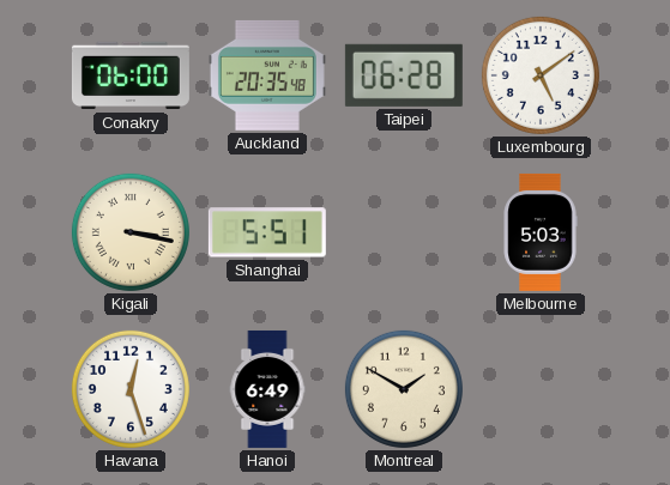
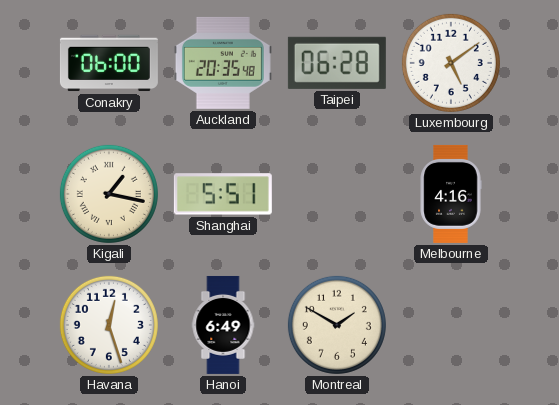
Kigali: 3:17 -> 1:17 (109, 194)
Melbourne: 5:03 -> 4:16 (451, 194)
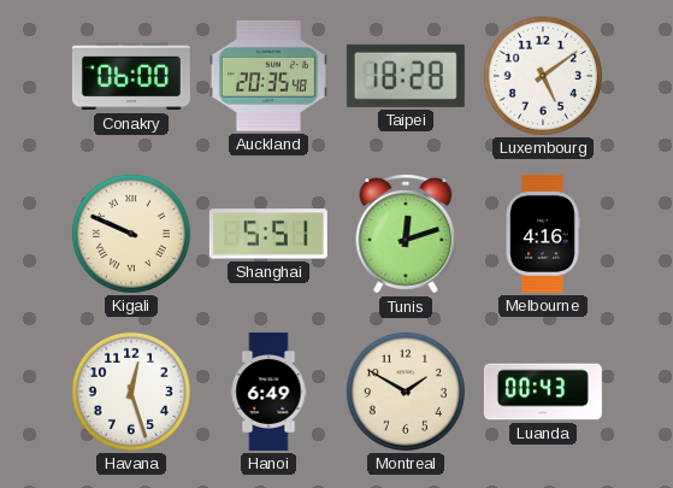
Taipei: 06:28 -> 18:28 (406, 76)
Kigali: 1:17 -> 9:49 (131, 234)
Tunis: none -> 12:12 (406, 234)
Luanda: none -> 00:43 (543, 392)
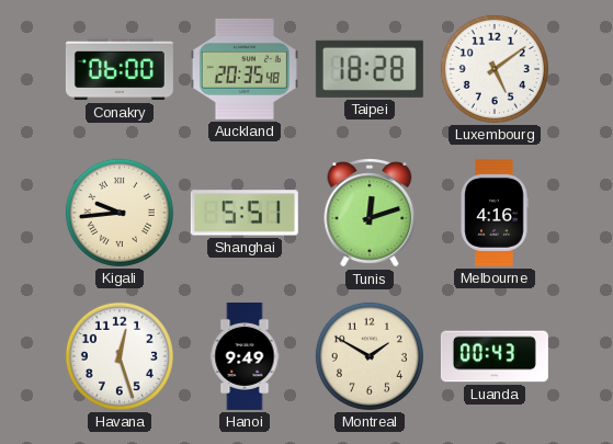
Kigali: 9:49 -> 9:44 (120, 213)
Hanoi: 6:49 -> 9:49 (245, 356)
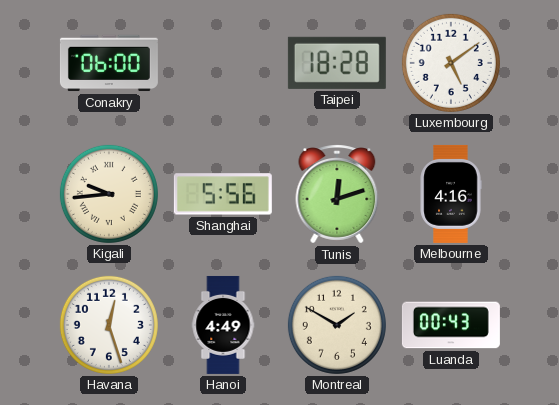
Auckland: 20:35 -> none (245, 69)
Shanghai: 5:51 -> 5:56 (223, 194)
Hanoi: 9:49 -> 4:49 (223, 325)
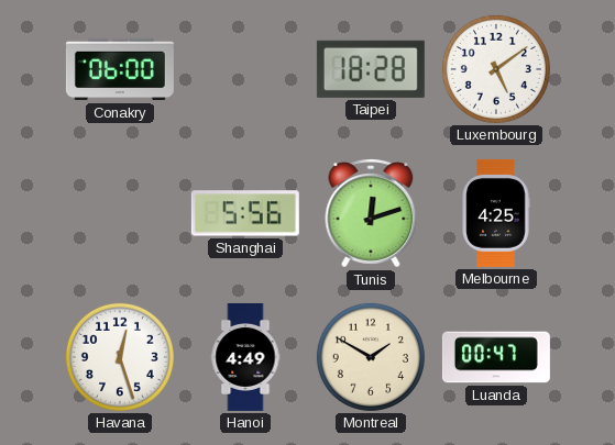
Kigali: 9:44 -> none (109, 194)
Melbourne: 4:16 -> 4:25 (496, 213)
Luanda: 00:43 -> 00:47 (496, 357)
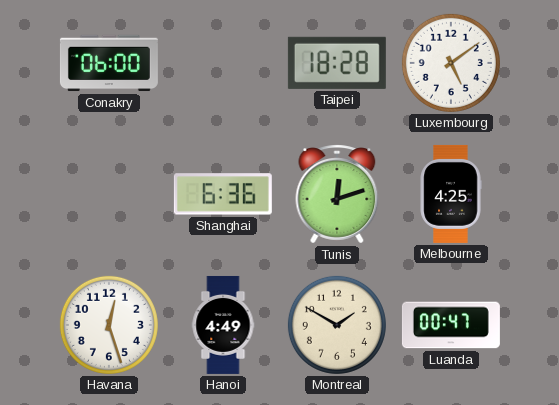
Shanghai: 5:56 -> 6:36 (223, 194)
